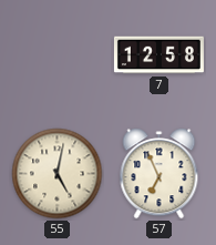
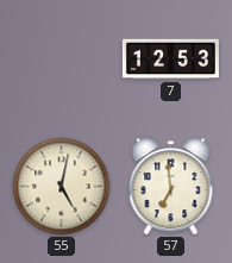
7: 12:58 -> 12:53 (170, 60)
57: 6:56 -> 6:59 (171, 187)
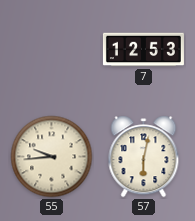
55: 5:02 -> 9:44 (52, 157)
57: 6:59 -> 6:02 (144, 157)
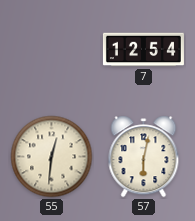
7: 12:53 -> 12:54 (143, 50)
55: 9:44 -> 12:31 (52, 157)
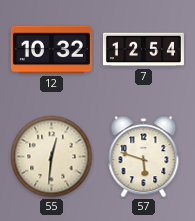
12: none -> 10:32 (51, 50)
57: 6:02 -> 5:48 (144, 157)
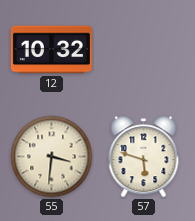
7: 12:54 -> none (143, 50)
55: 12:31 -> 3:31 (52, 157)
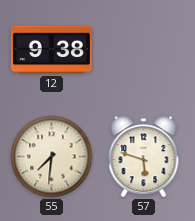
12: 10:32 -> 9:38 (51, 50)
55: 3:31 -> 7:31 (52, 157)
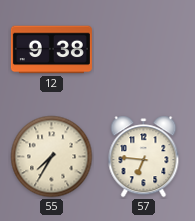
55: 7:31 -> 7:35 (52, 157)
57: 5:48 -> 6:46 (144, 157)
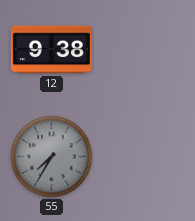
55 dial: cream -> grey (52, 157)
57: 6:46 -> none (144, 157)
